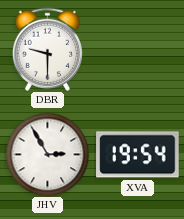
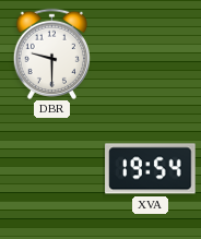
JHV: 2:55 -> none (47, 154)
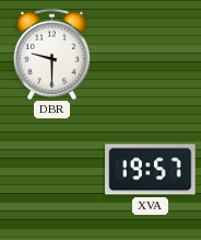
XVA: 19:54 -> 19:57 (151, 170)
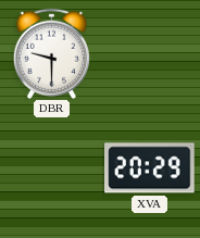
XVA: 19:57 -> 20:29 (150, 168)
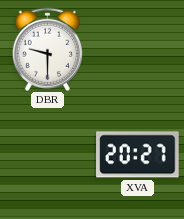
XVA: 20:29 -> 20:27 (138, 155)
